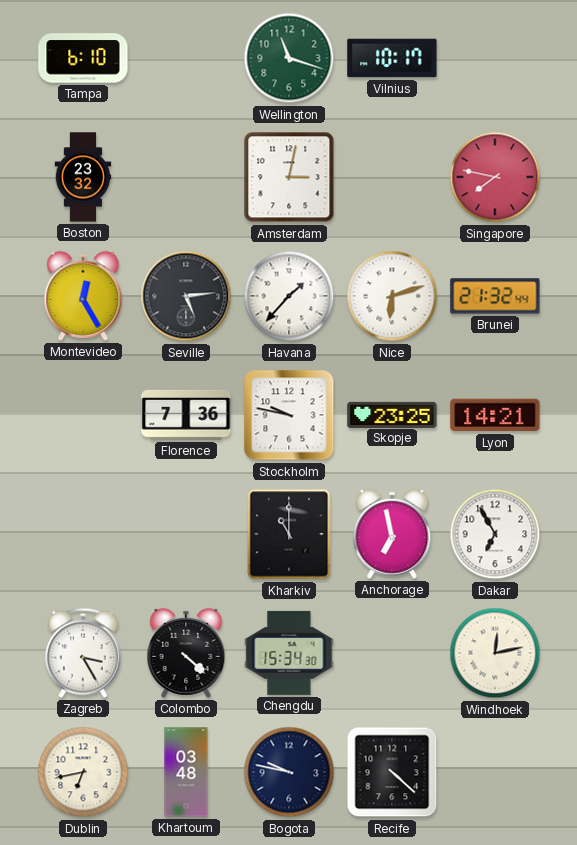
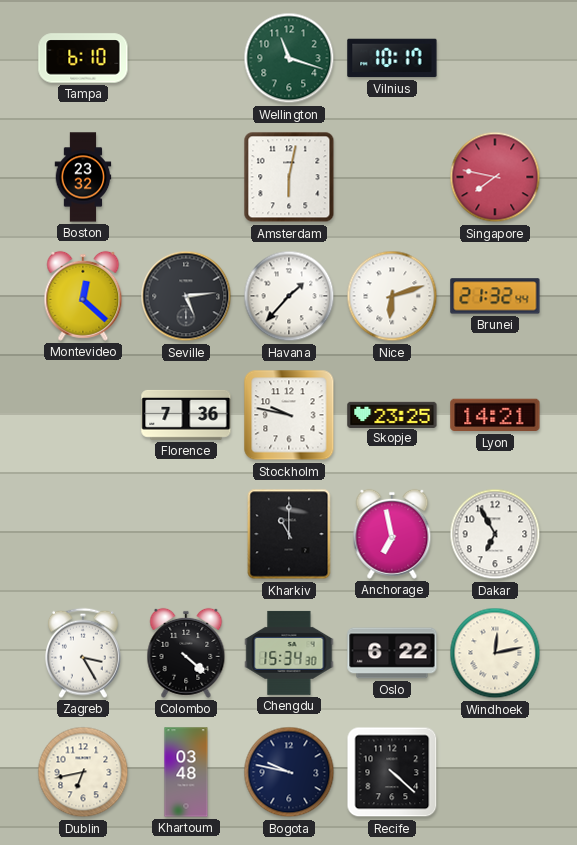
Amsterdam: 3:02 -> 6:02 (289, 177)
Montevideo: 12:25 -> 12:22 (83, 296)
Oslo: none -> 6:22 (392, 653)
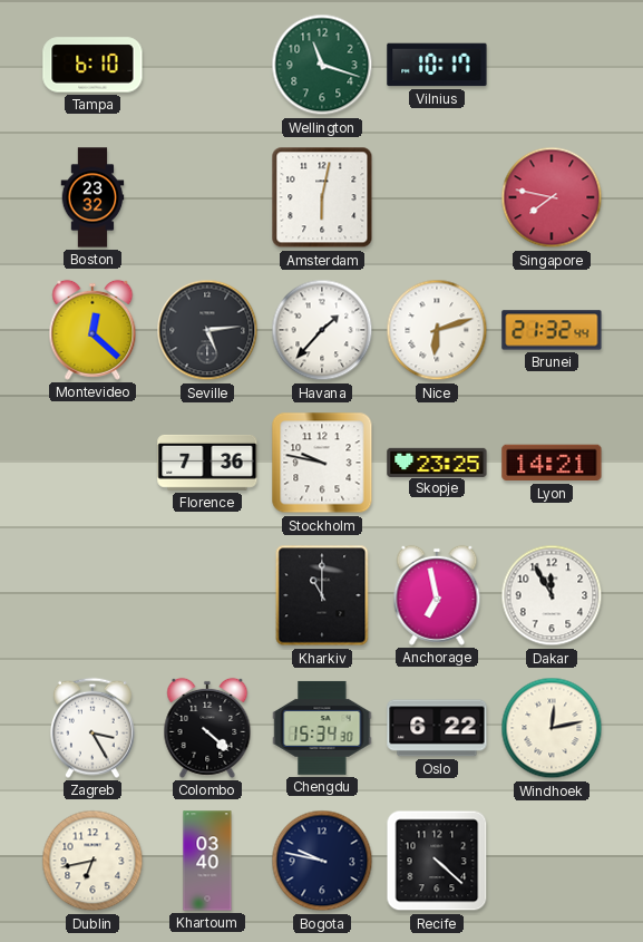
Dakar: 6:55 -> 11:55 (552, 595)
Khartoum: 03:48 -> 03:40 (207, 861)
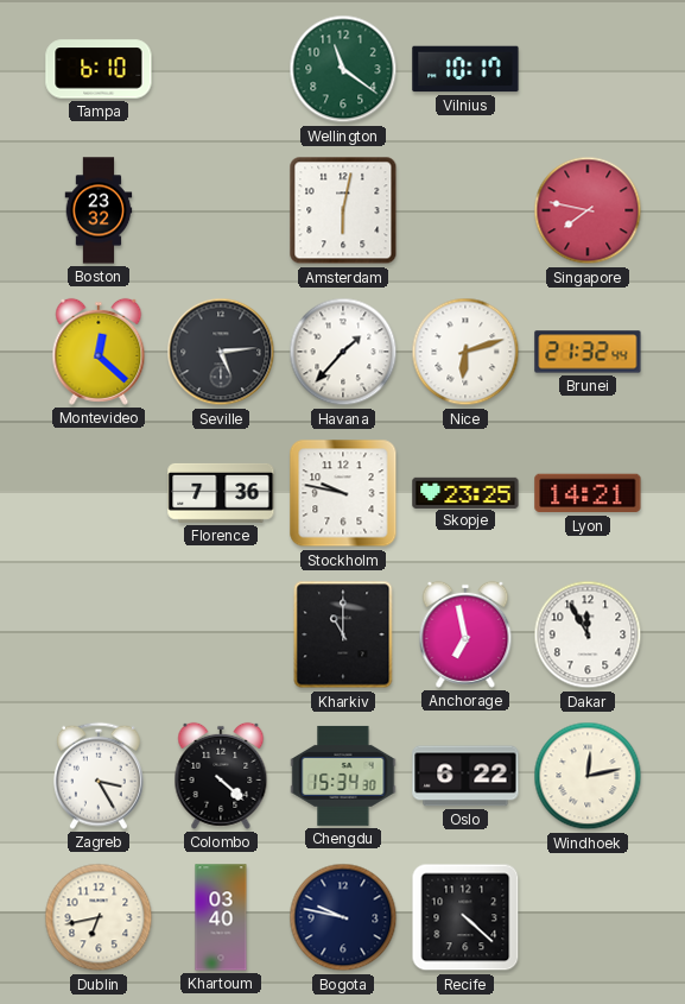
Wellington: 11:18 -> 11:21 (343, 69)
